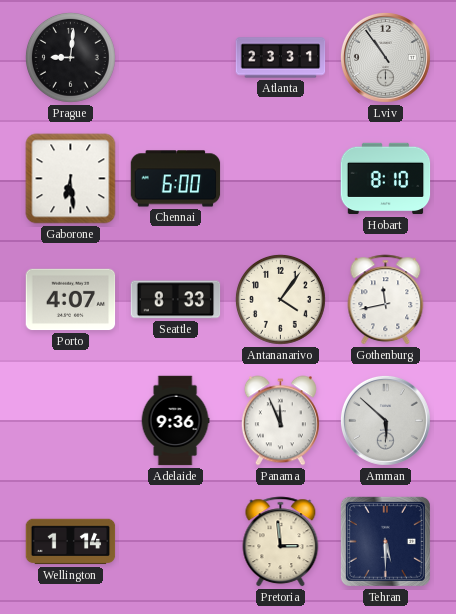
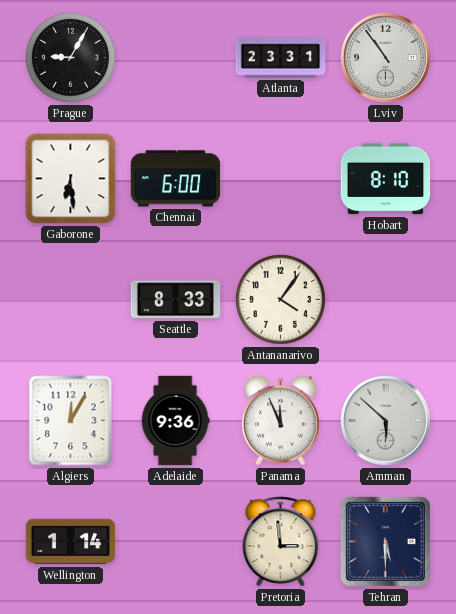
Prague: 9:01 -> 9:05 (70, 57)
Porto: 4:07 -> none (71, 300)
Gothenburg: 11:43 -> none (386, 300)
Algiers: none -> 12:05 (71, 421)
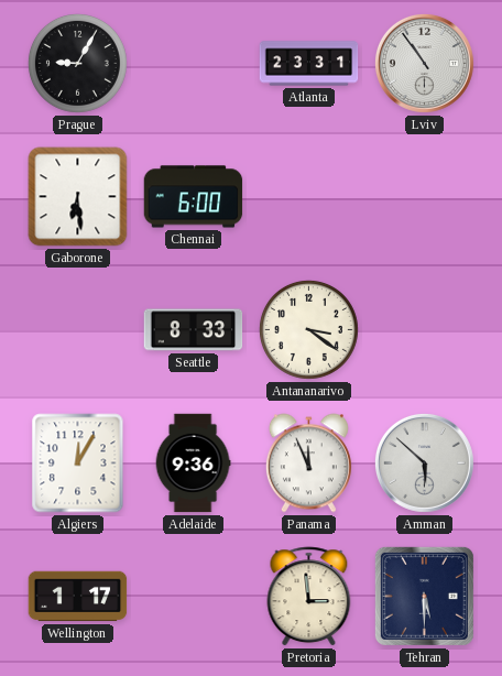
Hobart: 8:10 -> none (386, 179)
Antananarivo: 4:06 -> 3:21 (308, 329)
Wellington: 1:14 -> 1:17 (78, 597)
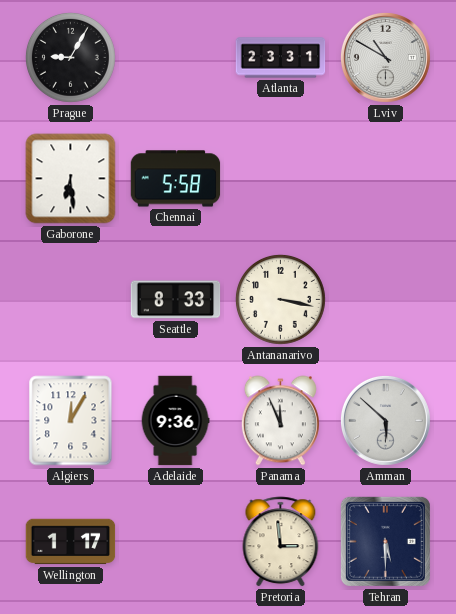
Lviv: 10:54 -> 10:50 (385, 57)
Chennai: 6:00 -> 5:58 (176, 179)
Antananarivo: 3:21 -> 3:17 (280, 299)
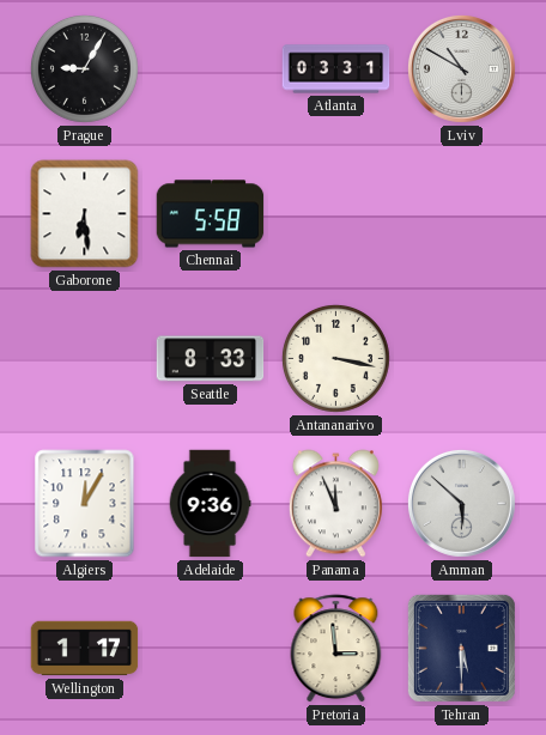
Atlanta: 23:31 -> 03:31 (336, 69)
